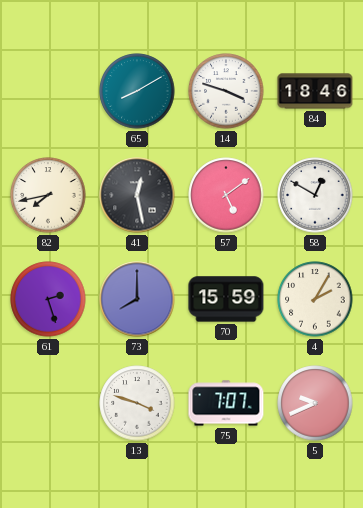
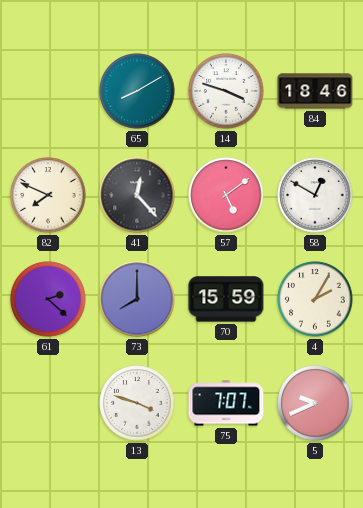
82: 7:43 -> 7:49 (48, 195)
41: 12:28 -> 12:23 (137, 195)
61: 2:27 -> 2:22 (48, 299)
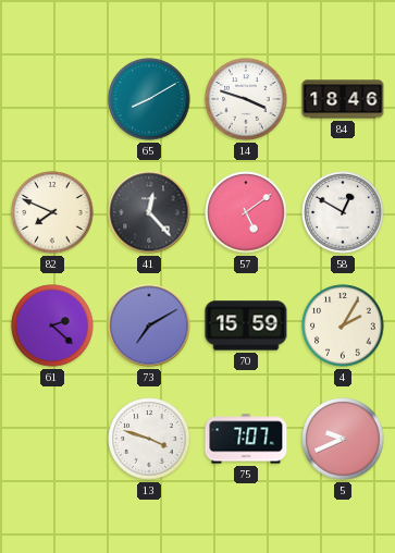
73: 8:00 -> 7:10 (149, 325)
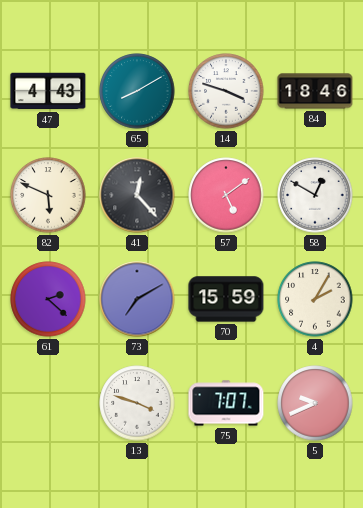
47: none -> 4:43 (48, 91)
82: 7:49 -> 5:49 (48, 195)
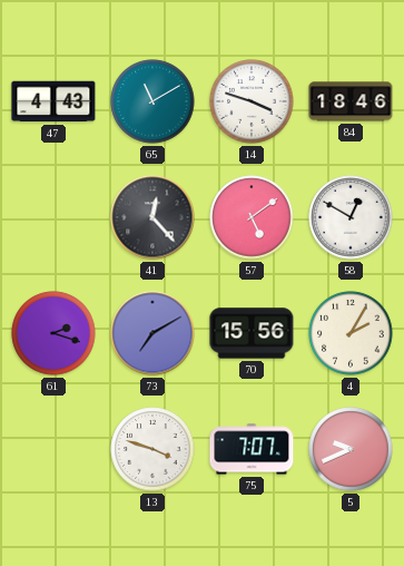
65: 8:10 -> 11:10 (152, 101)
82: 5:49 -> none (48, 195)
61: 2:22 -> 2:18 (53, 333)
70: 15:59 -> 15:56 (252, 333)
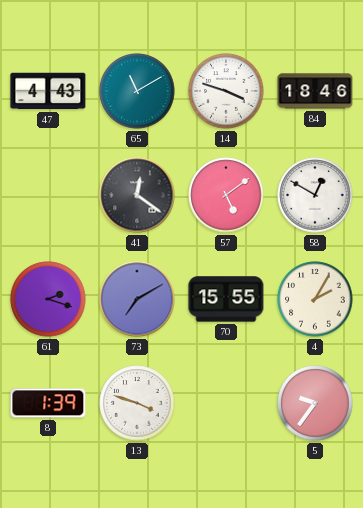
41: 12:23 -> 12:21 (137, 195)
70: 15:56 -> 15:55 (226, 299)
8: none -> 1:39 (48, 403)
75: 7:07 -> none (252, 449)
5: 9:41 -> 9:36 (315, 403)
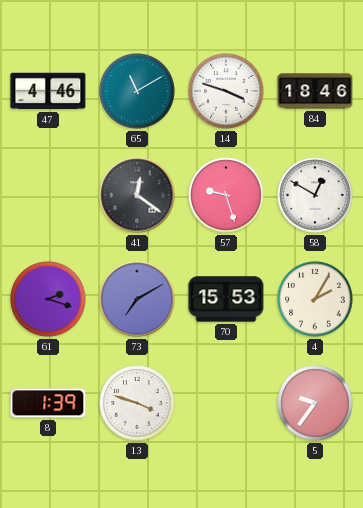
47: 4:43 -> 4:46 (48, 91)
57: 5:09 -> 9:27 (226, 195)
70: 15:55 -> 15:53 (226, 299)
